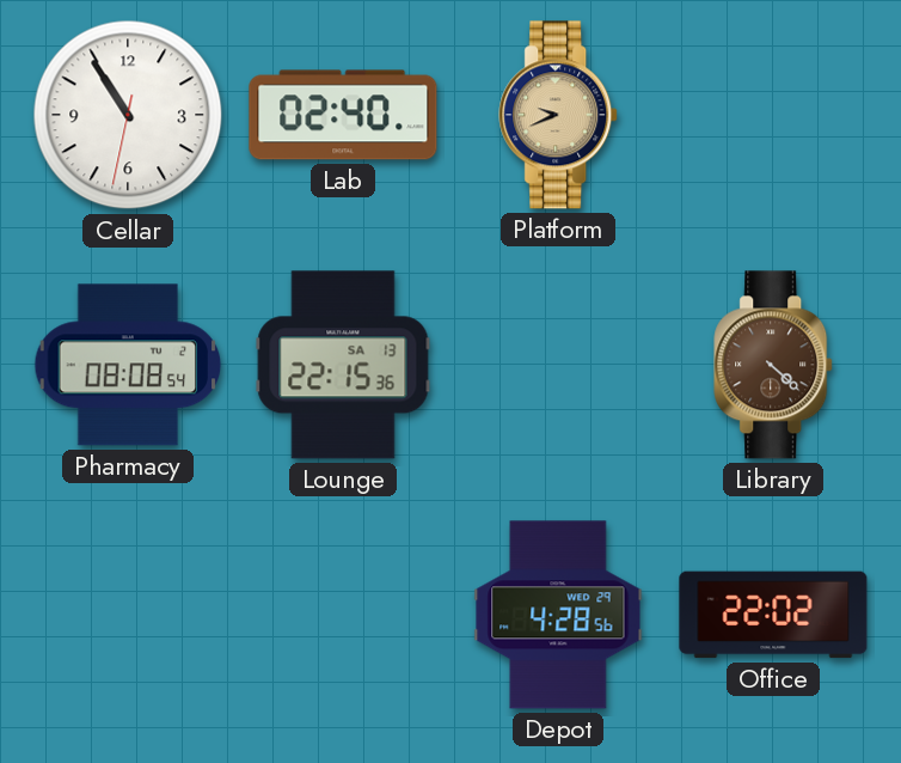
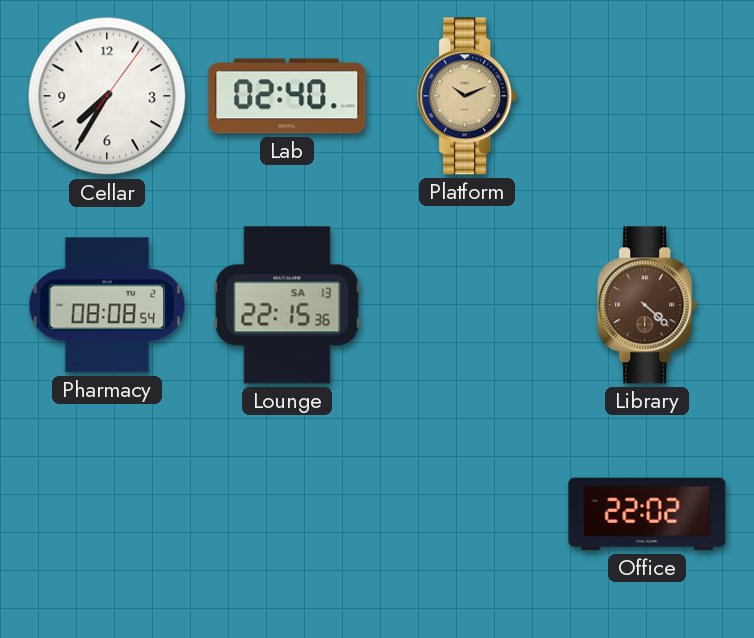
Cellar: 10:54 -> 7:35 (107, 96)
Platform: 9:41 -> 10:11 (468, 96)
Depot: 4:28 -> none (558, 615)
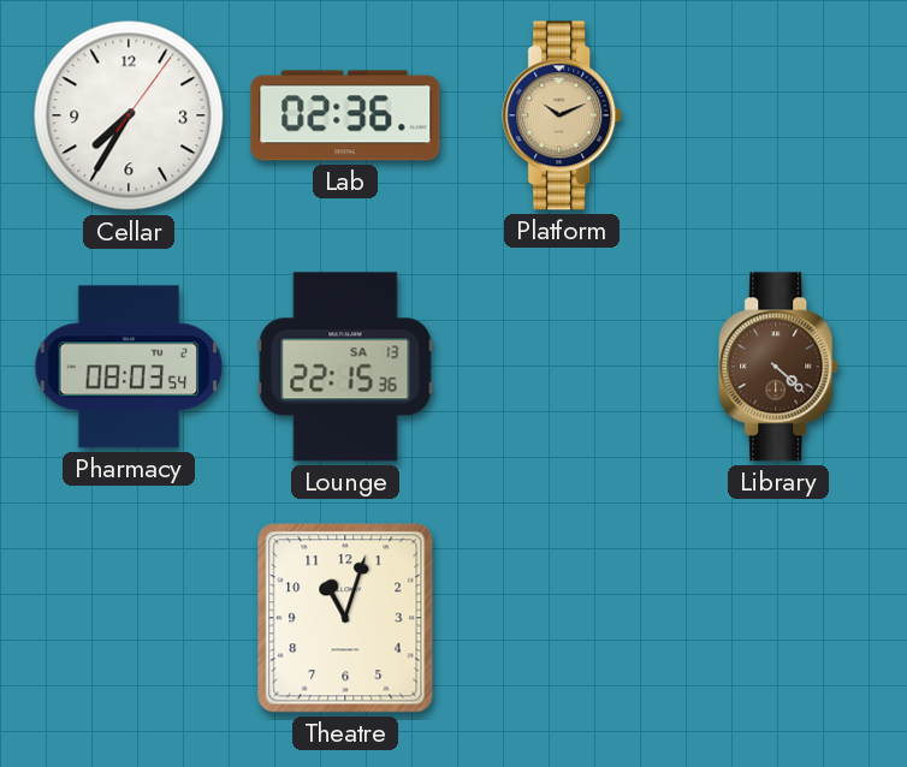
Lab: 02:40 -> 02:36 (345, 115)
Pharmacy: 08:08 -> 08:03 (129, 367)
Theatre: none -> 11:03 (345, 618)
Office: 22:02 -> none (647, 514)
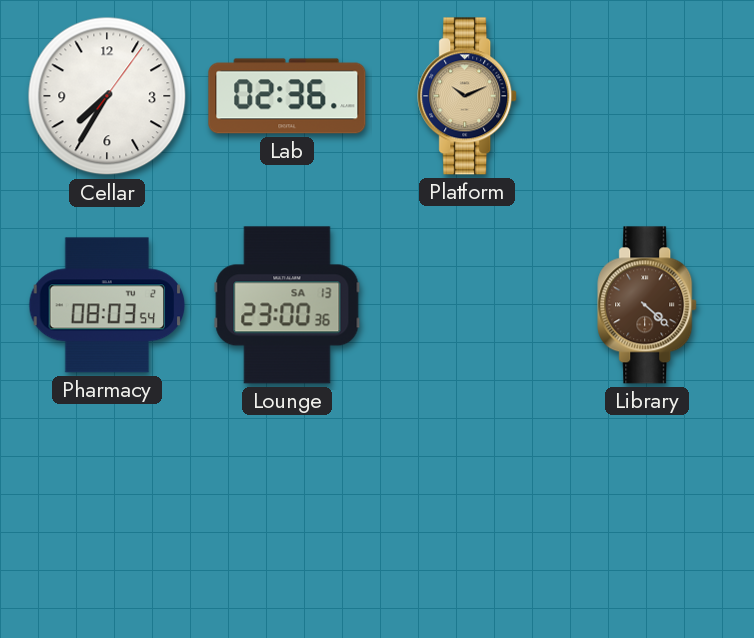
Lounge: 22:15 -> 23:00 (287, 305)
Theatre: 11:03 -> none (345, 618)
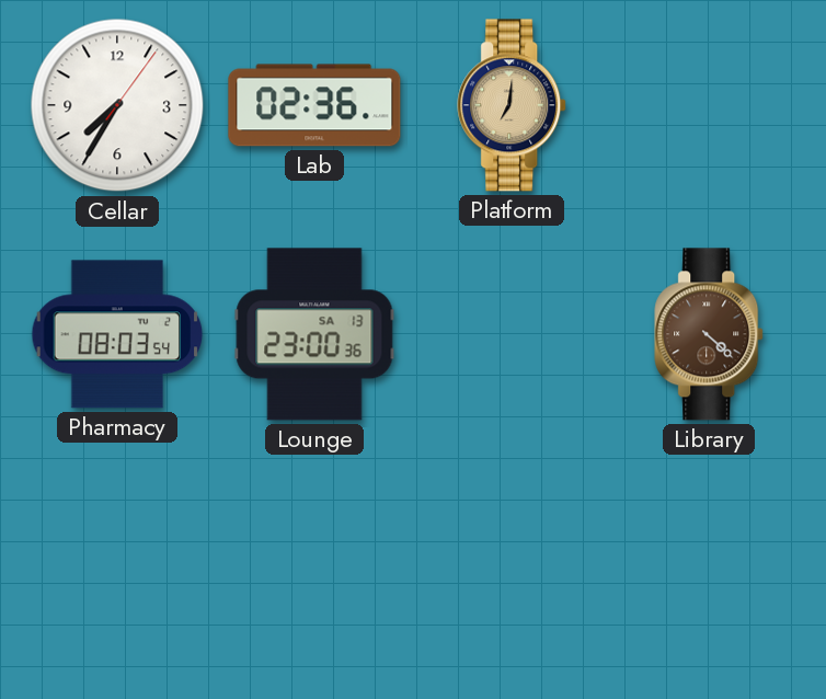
Platform: 10:11 -> 7:01 (513, 105)
